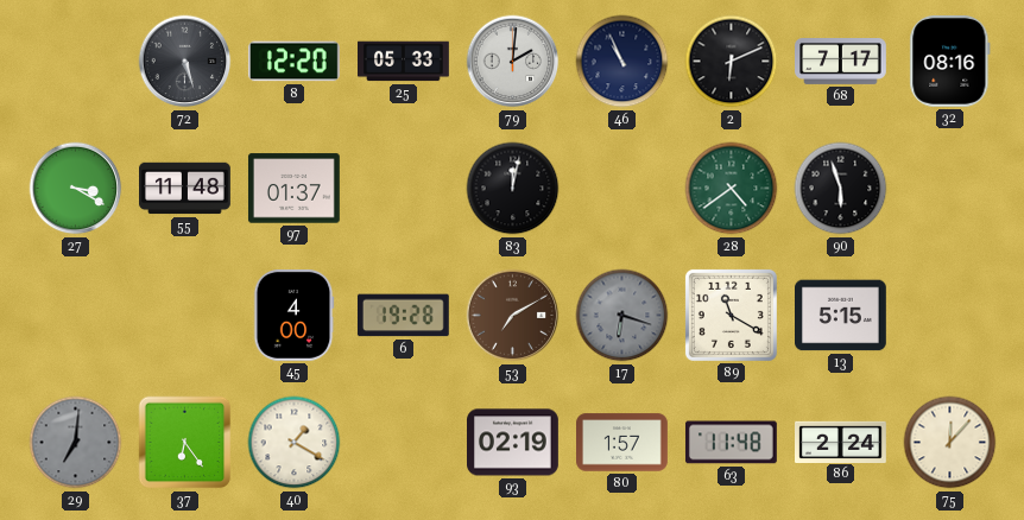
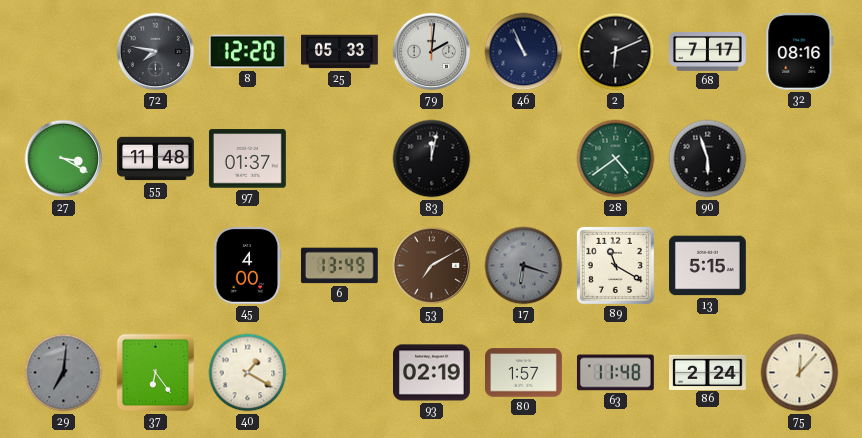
72: 5:27 -> 7:47 (156, 52)
6: 19:28 -> 13:49 (339, 266)
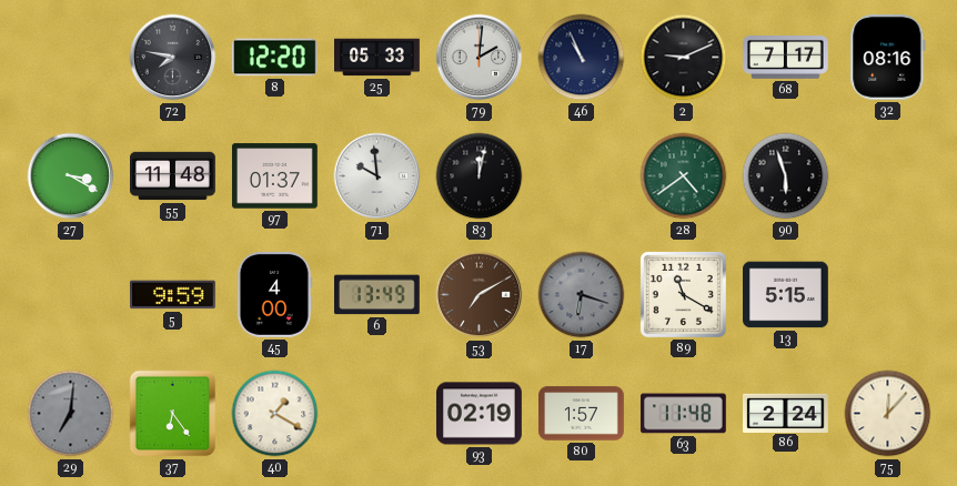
2: 6:11 -> 9:11 (684, 58)
71: none -> 9:59 (377, 176)
5: none -> 9:59 (172, 295)
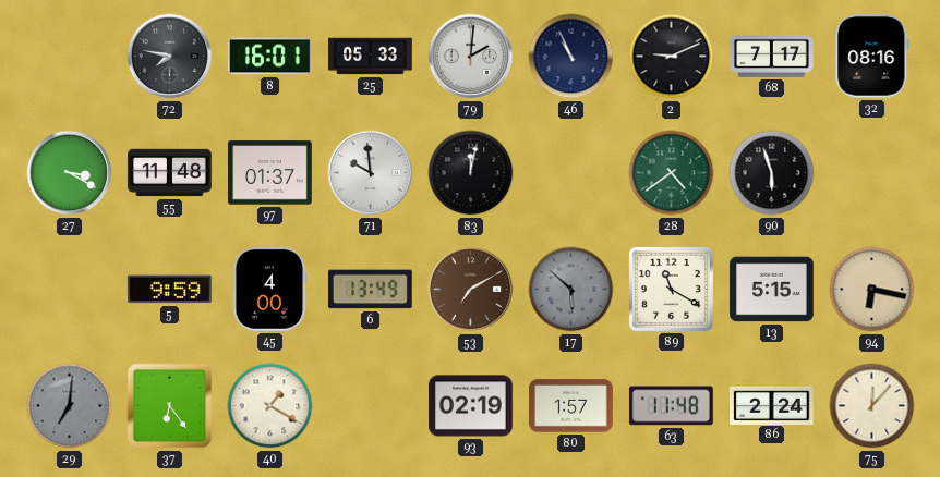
8: 12:20 -> 16:01 (269, 57)
17: 6:18 -> 5:52 (571, 290)
94: none -> 6:17 (872, 290)
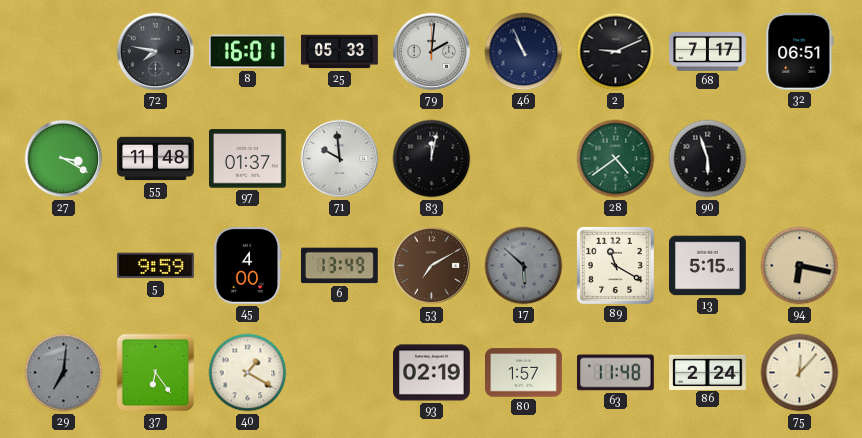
32: 08:16 -> 06:51 (800, 51)
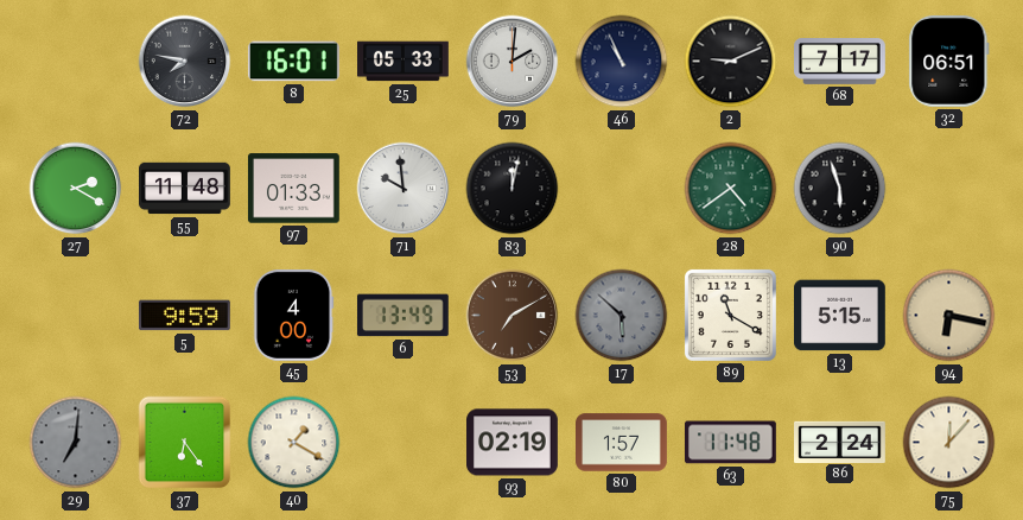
27: 3:20 -> 2:20 (76, 189)
97: 01:37 -> 01:33 (294, 189)
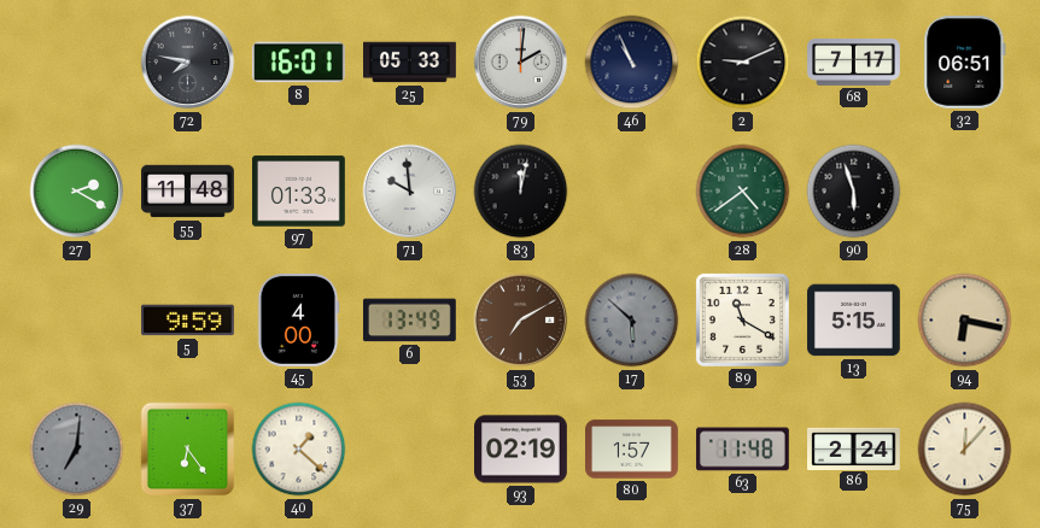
40: 1:20 -> 1:22 (299, 450)
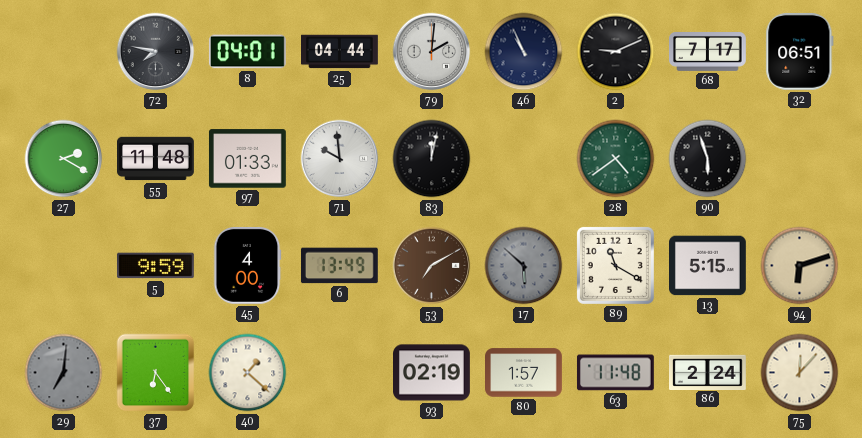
8: 16:01 -> 04:01 (247, 52)
25: 05:33 -> 04:44 (340, 52)
94: 6:17 -> 6:12 (800, 266)
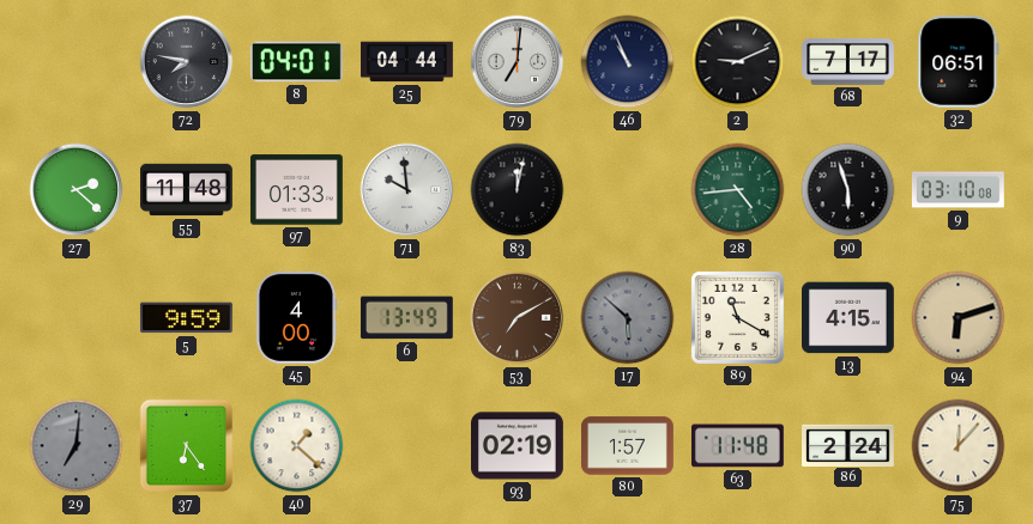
79: 2:01 -> 7:01 (518, 62)
27: 2:20 -> 2:22 (77, 190)
28: 4:39 -> 4:44 (738, 190)
9: none -> 03:10 (958, 190)
13: 5:15 -> 4:15 (848, 318)
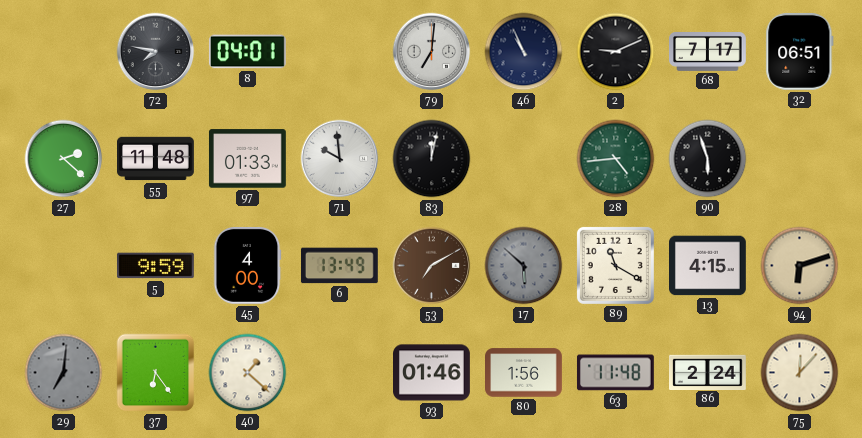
25: 04:44 -> none (407, 62)
9: 03:10 -> none (958, 190)
93: 02:19 -> 01:46 (432, 373)
80: 1:57 -> 1:56 (524, 373)
